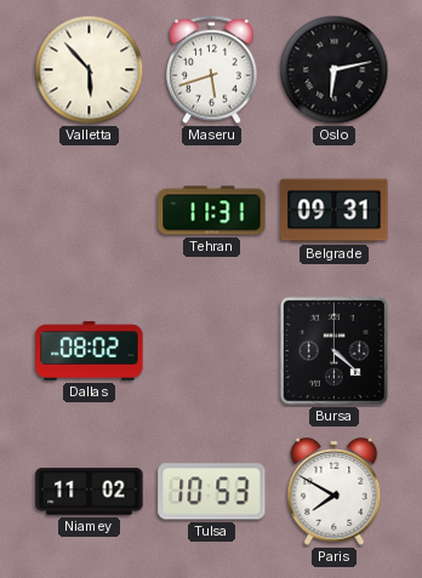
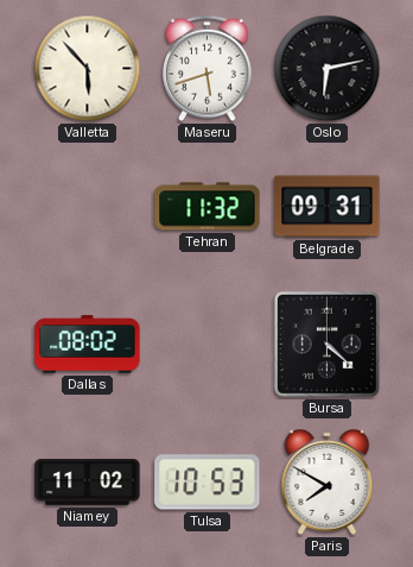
Tehran: 11:31 -> 11:32 (208, 207)
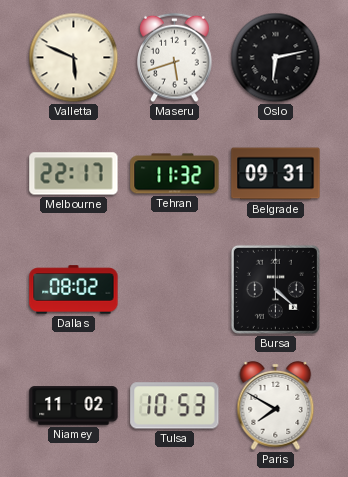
Valletta: 5:53 -> 5:49 (74, 58)
Melbourne: none -> 22:17 (74, 174)
